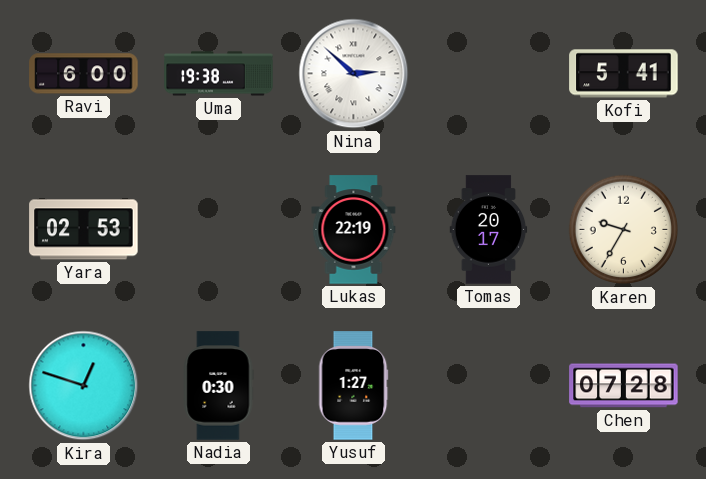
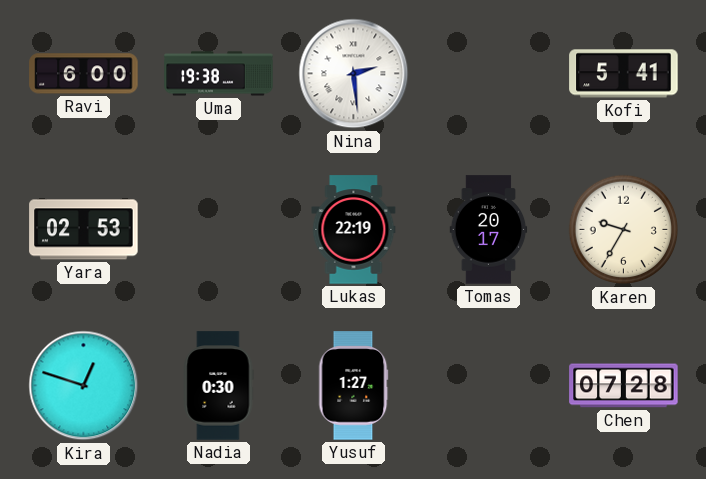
Nina: 2:52 -> 2:29 (354, 74)
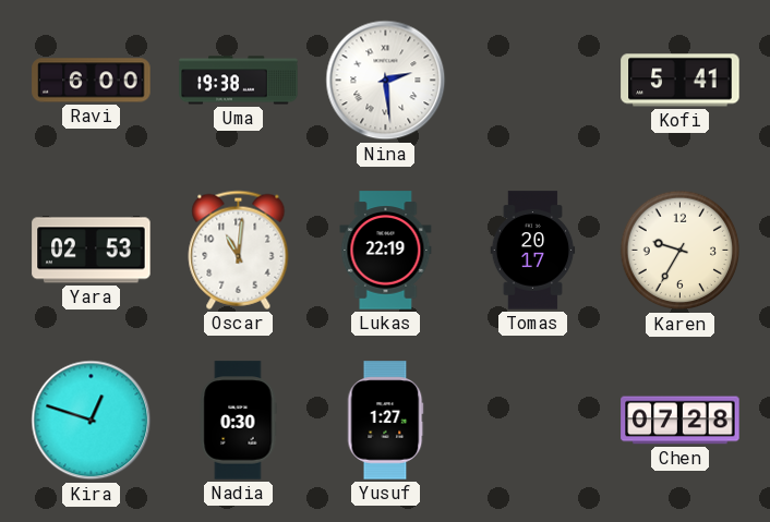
Oscar: none -> 11:01 (239, 250)
